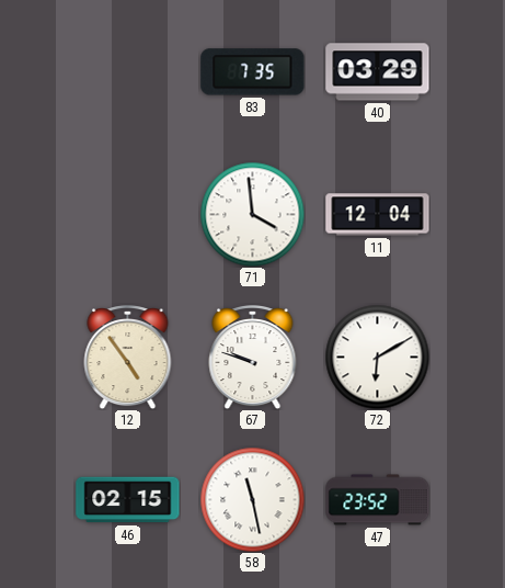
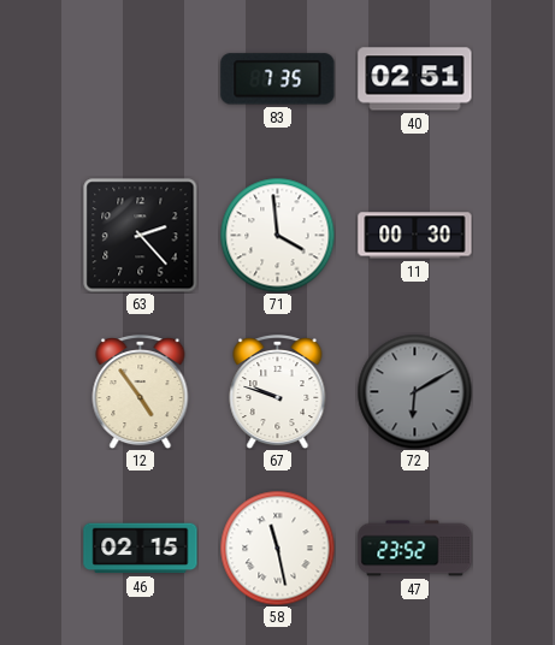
40: 03:29 -> 02:51 (415, 79)
63: none -> 2:23 (140, 236)
11: 12:04 -> 00:30 (415, 236)
72 dial: white -> grey (414, 391)
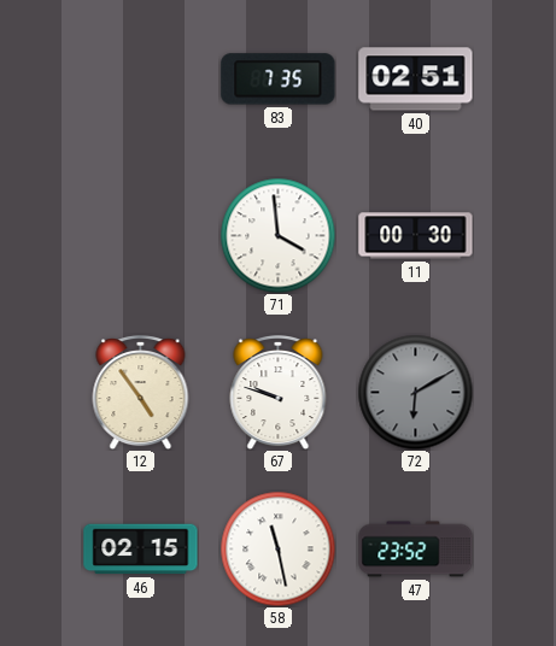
63: 2:23 -> none (140, 236)
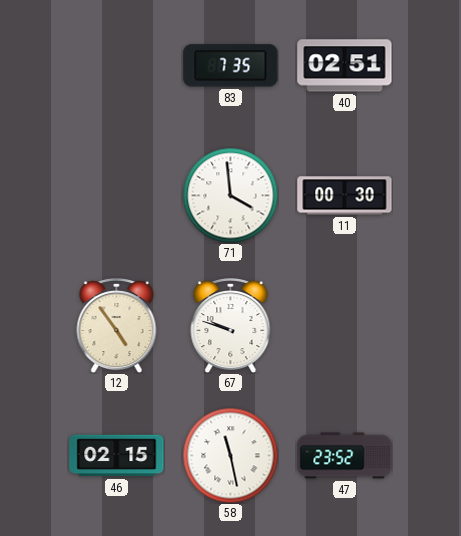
72: 6:10 -> none (415, 392)
